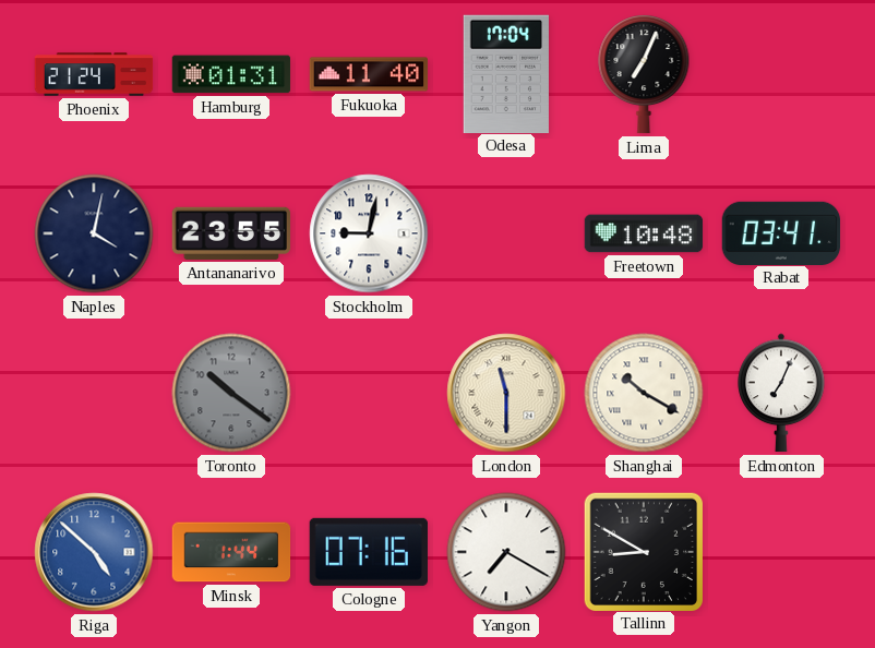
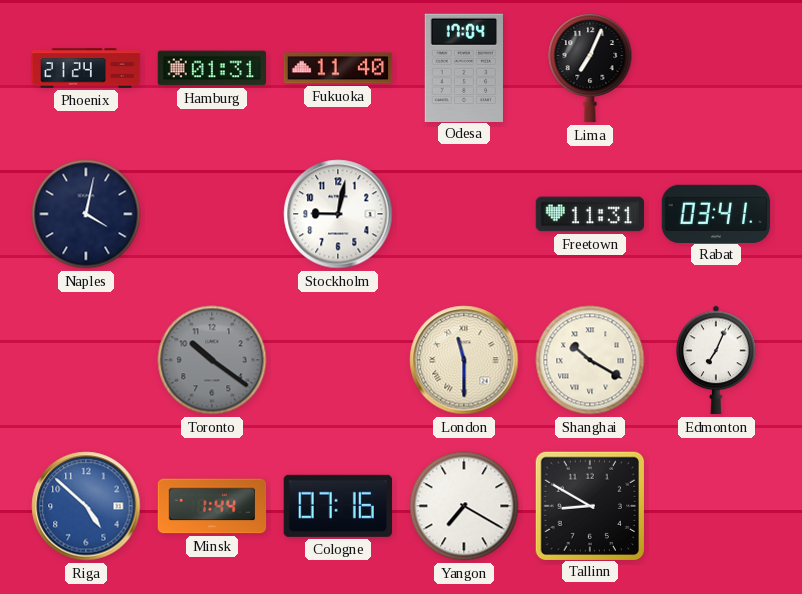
Antananarivo: 23:55 -> none (231, 233)
Freetown: 10:48 -> 11:31 (590, 214)
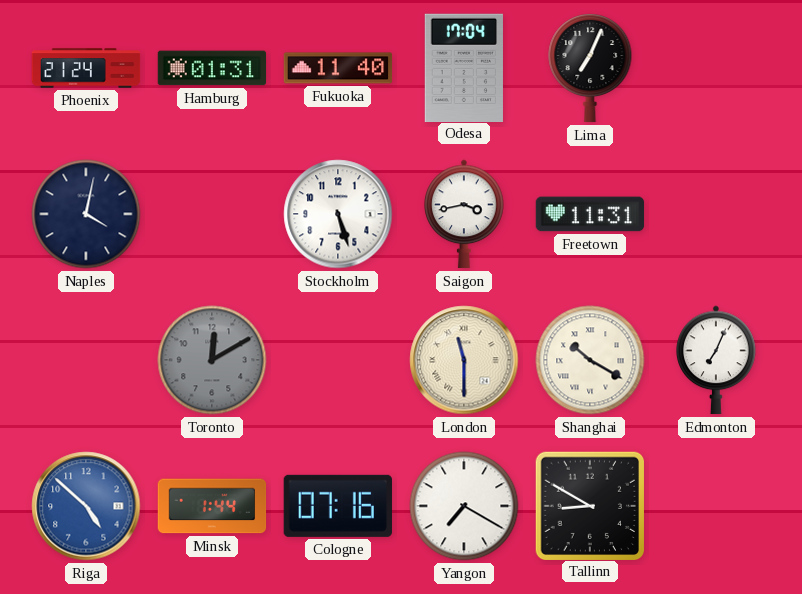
Stockholm: 9:02 -> 5:27 (338, 214)
Saigon: none -> 3:43 (464, 214)
Rabat: 03:41 -> none (716, 213)
Toronto: 10:21 -> 12:10 (212, 360)
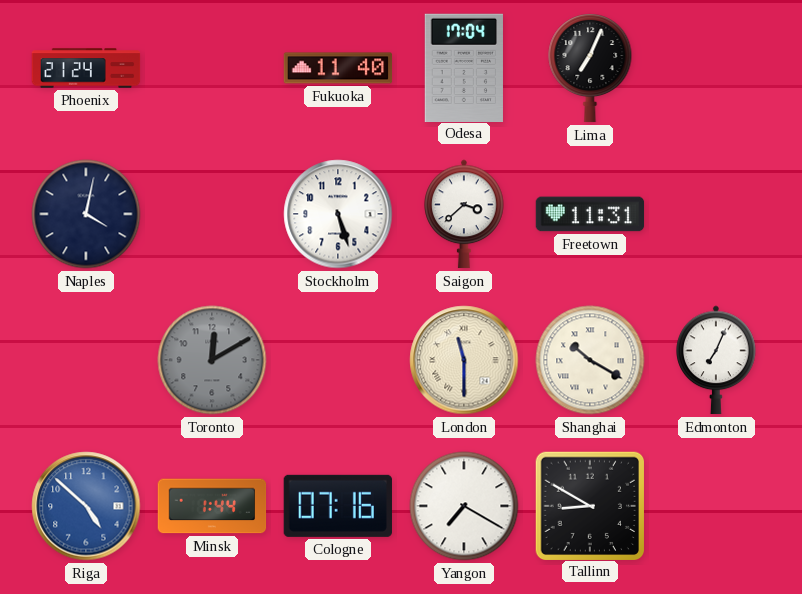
Hamburg: 01:31 -> none (212, 68)
Saigon: 3:43 -> 3:38 (464, 214)
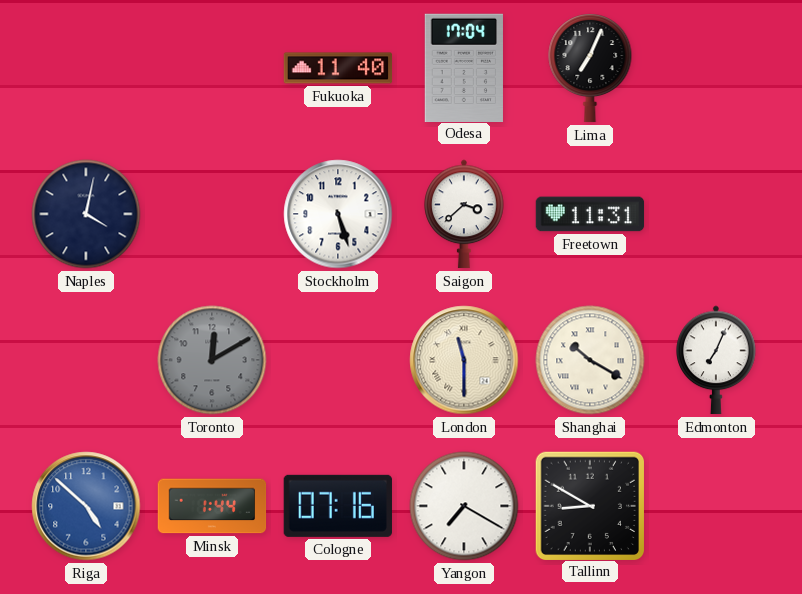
Phoenix: 21:24 -> none (86, 68)
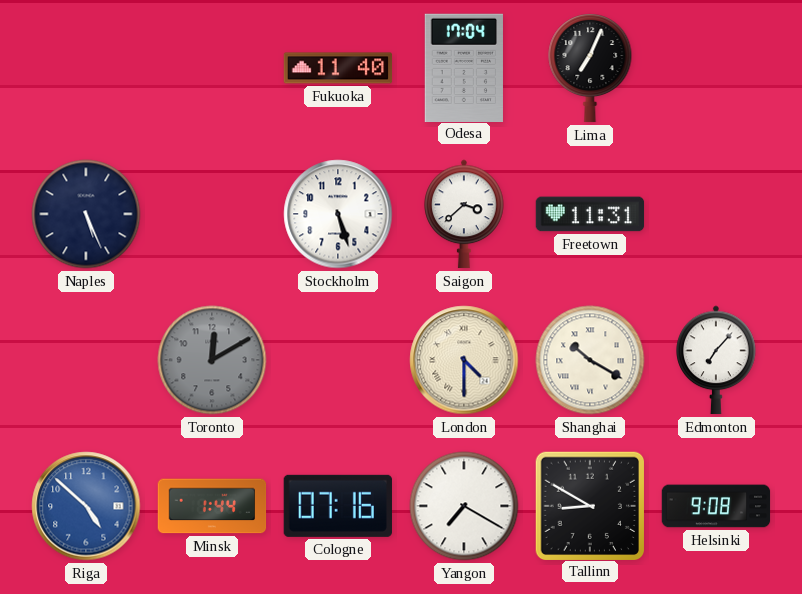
Naples: 4:02 -> 5:26 (86, 214)
London: 11:30 -> 4:30 (464, 360)
Edmonton: 7:04 -> 7:07 (716, 360)
Helsinki: none -> 9:08 (716, 506)
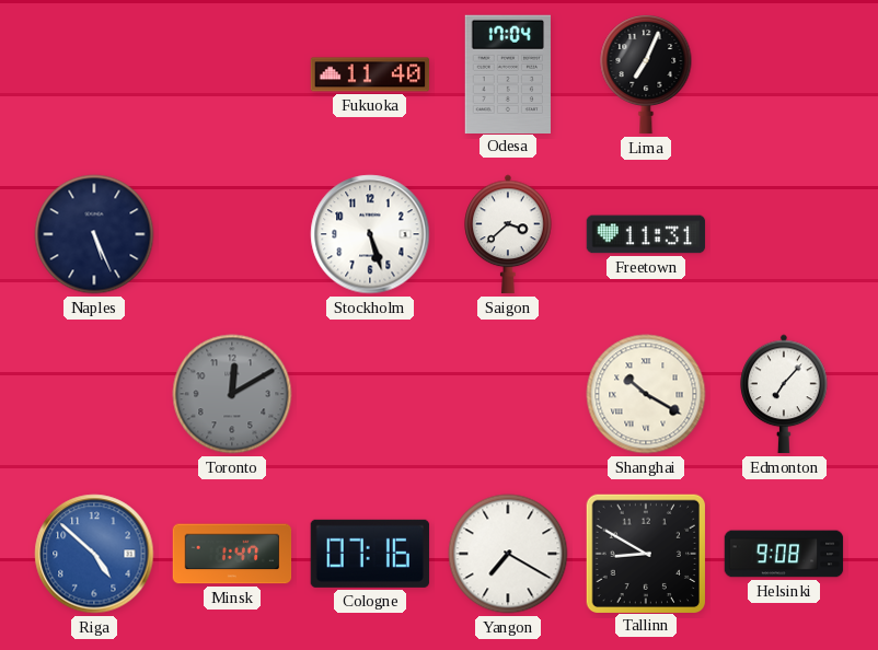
London: 4:30 -> none (464, 360)
Minsk: 1:44 -> 1:47 (232, 554)
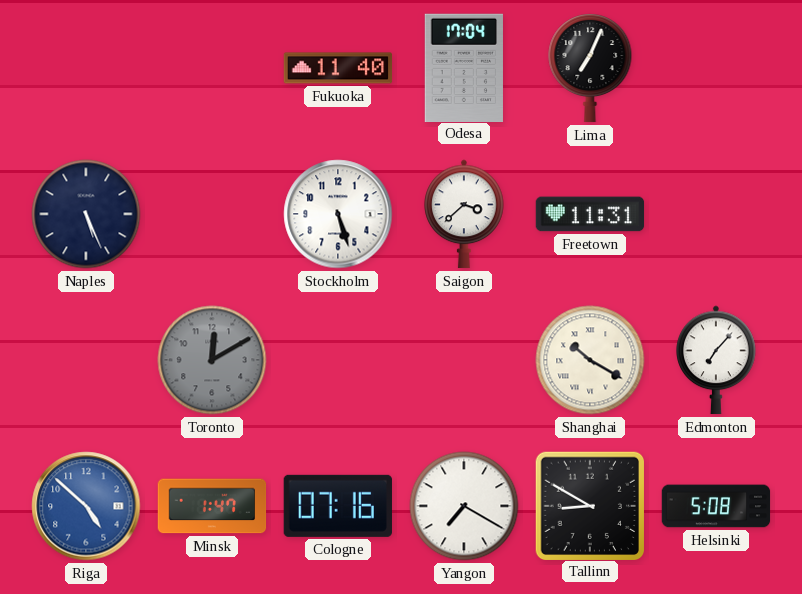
Helsinki: 9:08 -> 5:08 (716, 506)
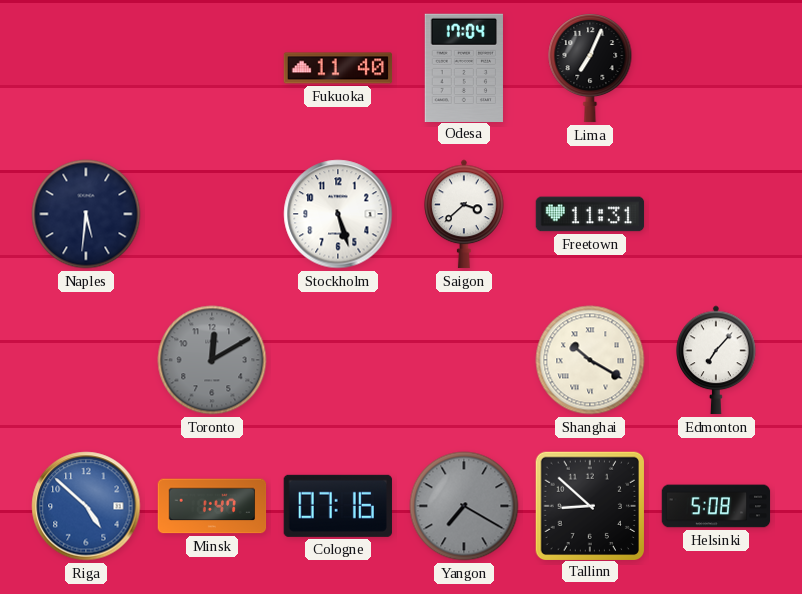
Naples: 5:26 -> 5:31 (86, 214)
Yangon dial: white -> grey (464, 506)
Tallinn: 8:50 -> 8:52 (589, 505)
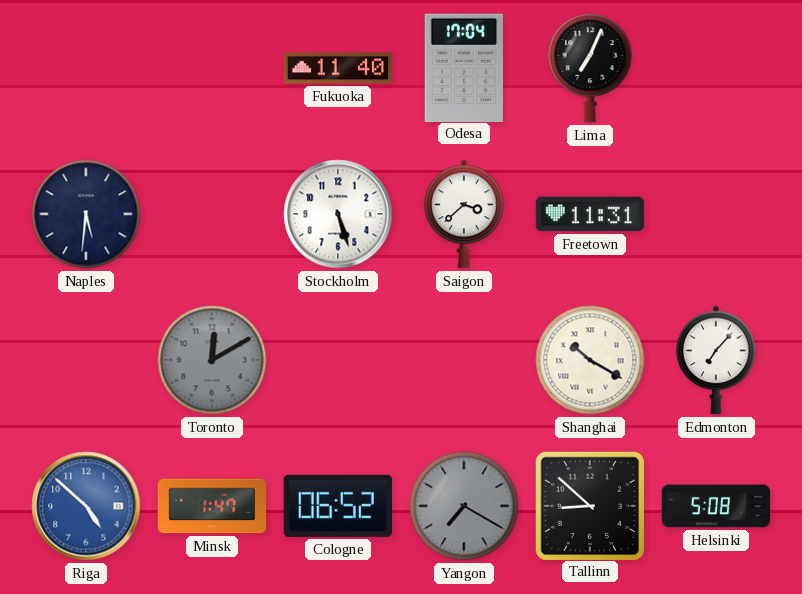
Cologne: 07:16 -> 06:52 (338, 506)
